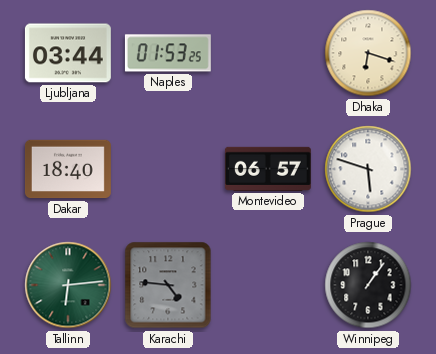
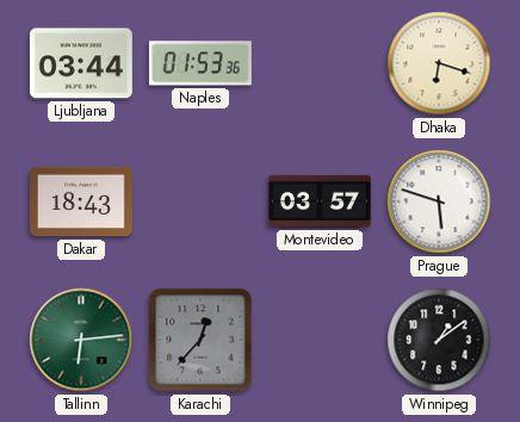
Naples: 01:53:25 -> 01:53:36 (200, 63)
Dakar: 18:40 -> 18:43 (81, 201)
Montevideo: 06:57 -> 03:57 (320, 201)
Karachi: 4:46 -> 12:37 (200, 340)
Winnipeg: 1:06 -> 1:09 (439, 340)
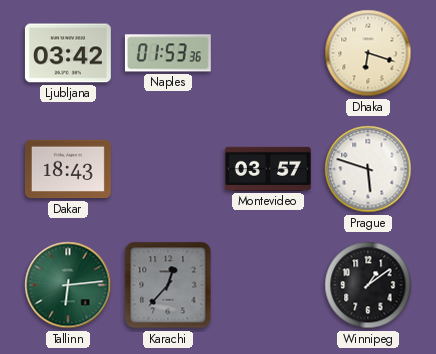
Ljubljana: 03:44 -> 03:42 (68, 53)
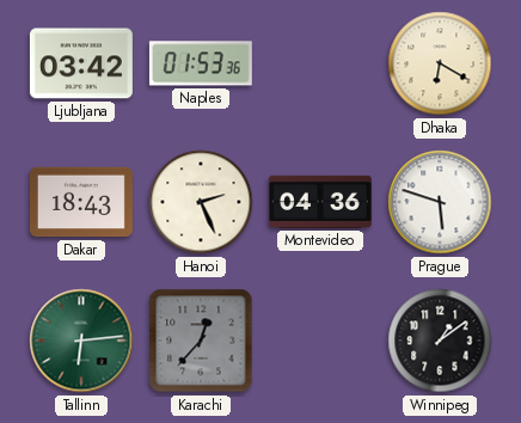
Dhaka: 6:18 -> 6:20 (440, 63)
Hanoi: none -> 2:26 (201, 202)
Montevideo: 03:57 -> 04:36 (320, 202)
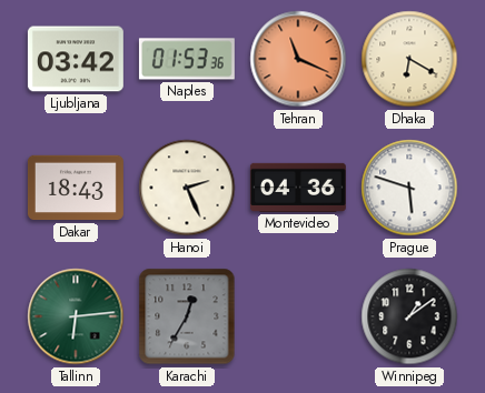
Tehran: none -> 11:19 (298, 59)
Karachi: 12:37 -> 12:35 (187, 316)
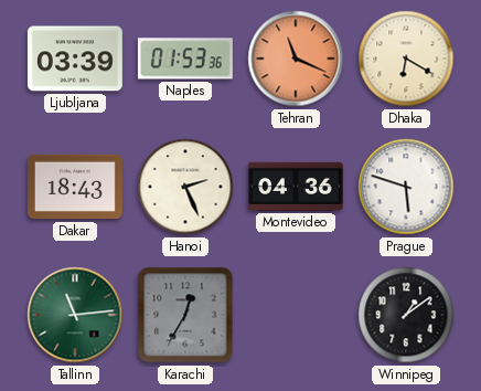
Ljubljana: 03:42 -> 03:39 (75, 59)
Tallinn: 6:14 -> 11:14 (75, 315)
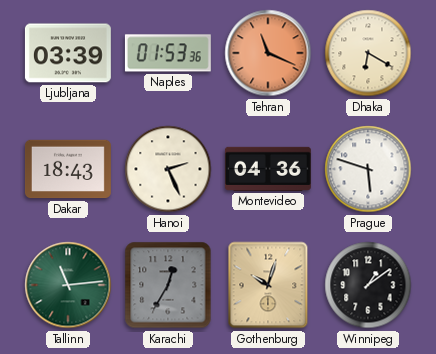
Gothenburg: none -> 10:03 (268, 285)
